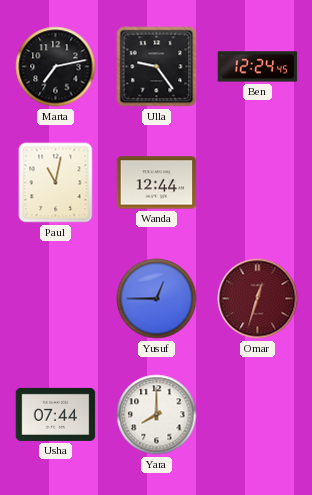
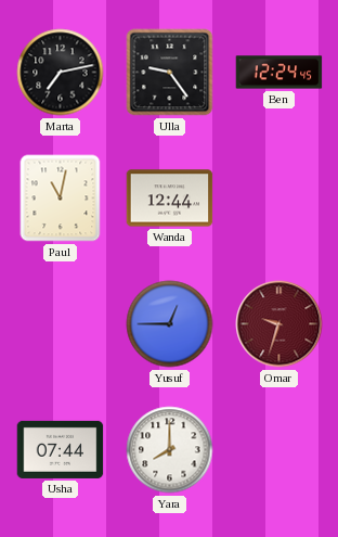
Omar: 12:33 -> 9:33 (279, 324)
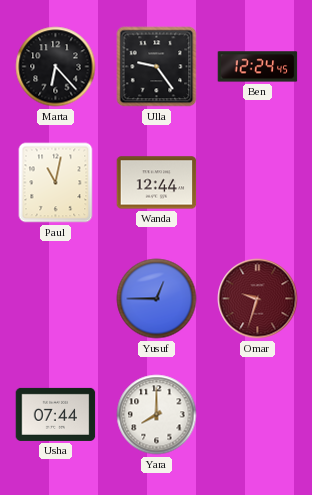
Marta: 7:13 -> 6:23 (56, 67)
